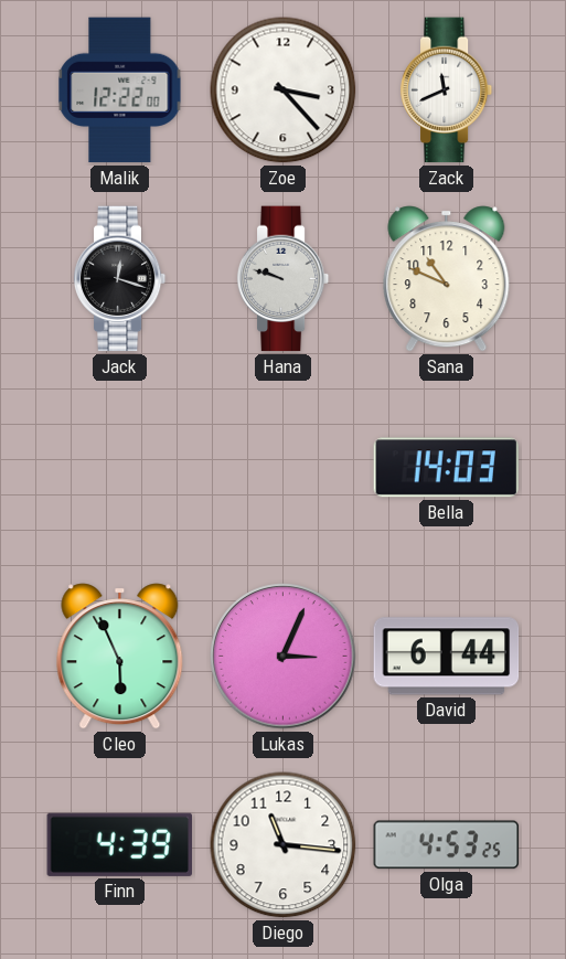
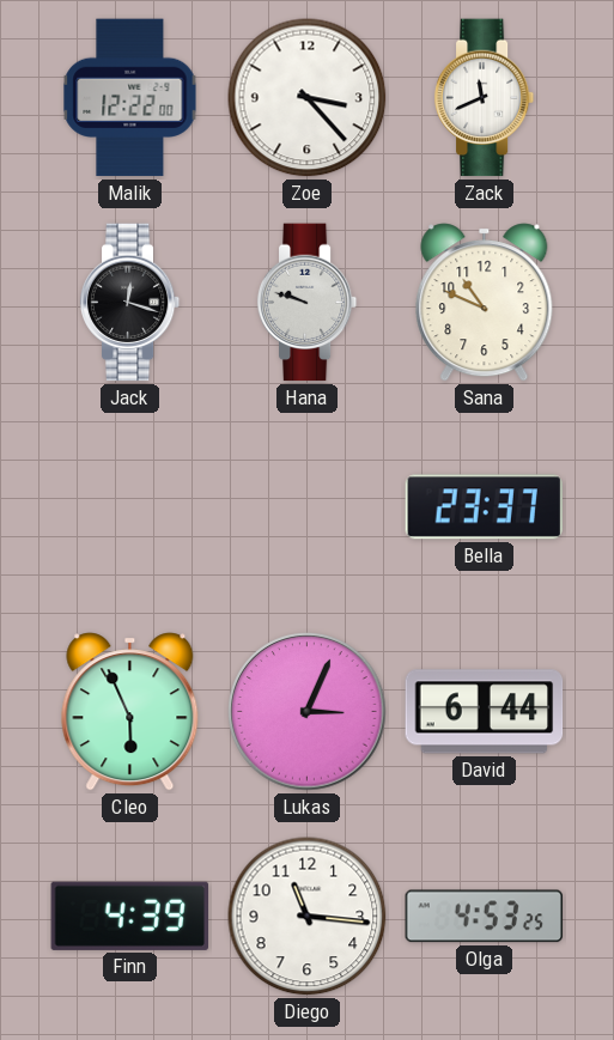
Bella: 14:03 -> 23:37 (484, 507)
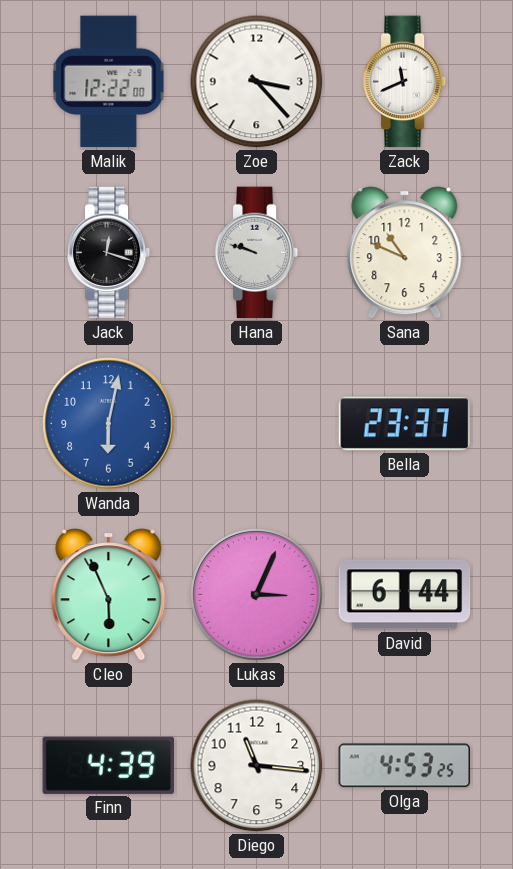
Wanda: none -> 6:02 (109, 424)
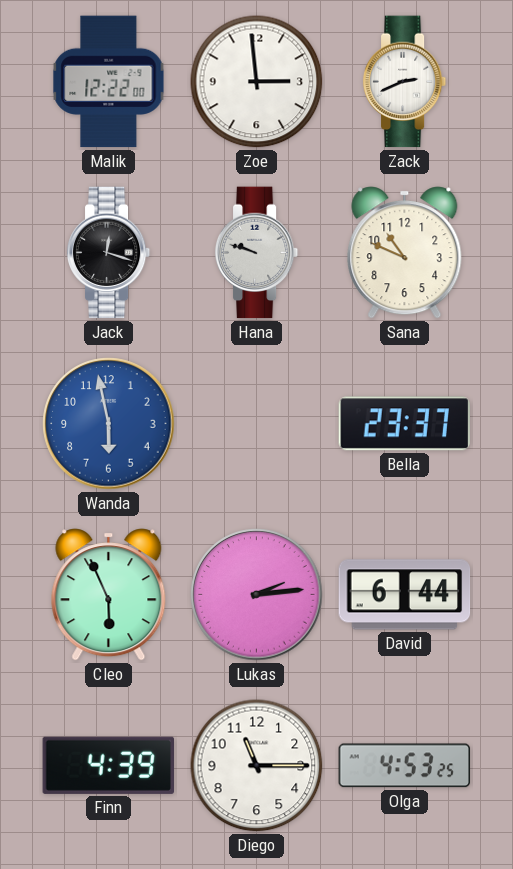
Zoe: 3:23 -> 2:59 (257, 82)
Zack: 11:41 -> 2:41 (405, 82)
Wanda: 6:02 -> 5:58 (109, 424)
Lukas: 3:04 -> 2:14 (257, 595)
Diego: 11:16 -> 11:15 (257, 766)
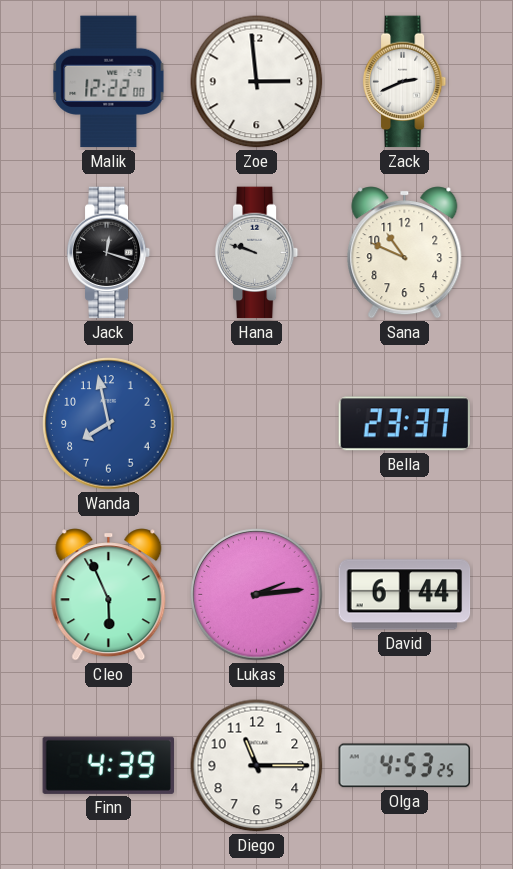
Wanda: 5:58 -> 7:58 (109, 424)
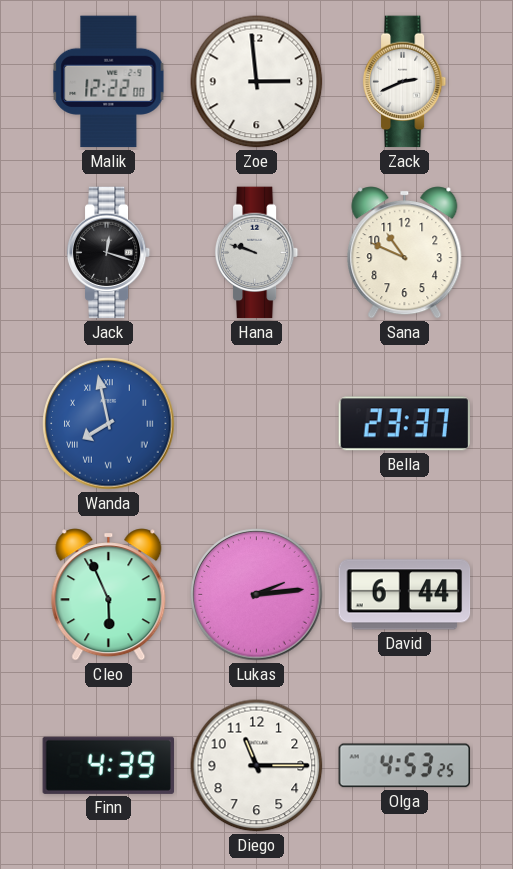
Wanda numerals: Arabic -> Roman (109, 424)
